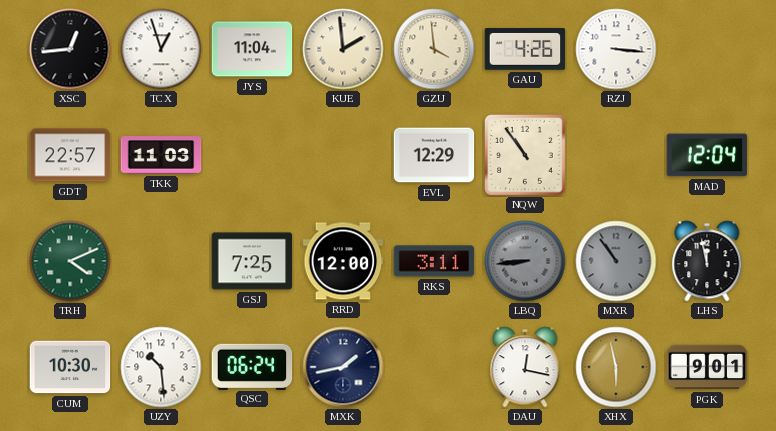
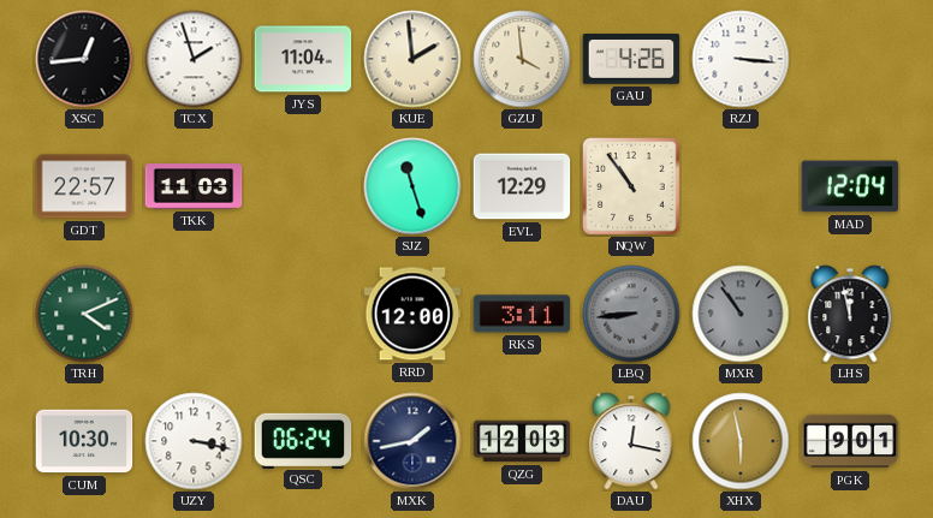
TCX: 12:57 -> 1:57 (194, 59)
SJZ: none -> 11:27 (412, 186)
GSJ: 7:25 -> none (252, 261)
UZY: 10:29 -> 3:17 (194, 441)
QZG: none -> 12:03 (522, 441)
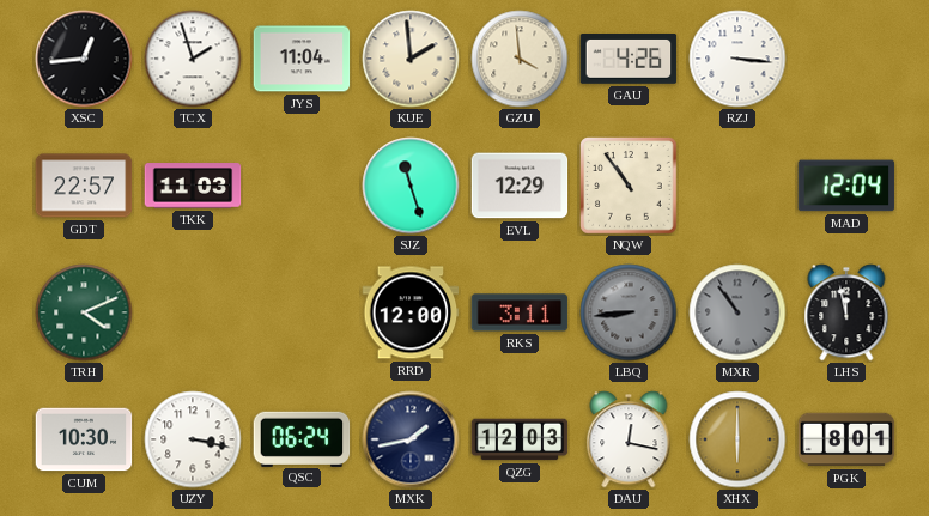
XHX: 5:58 -> 6:00 (737, 439)
PGK: 9:01 -> 8:01 (846, 439)
